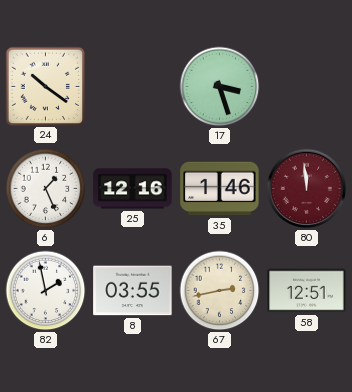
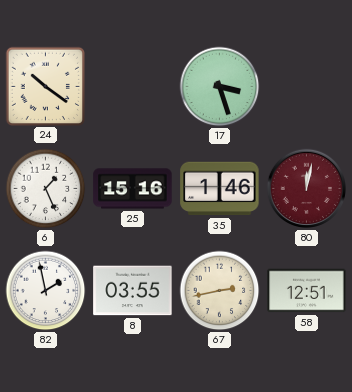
25: 12:16 -> 15:16 (133, 189)
80: 11:59 -> 12:02 (307, 189)
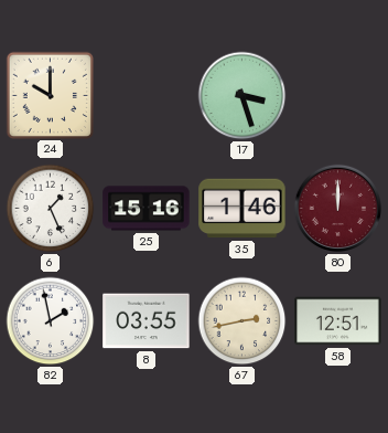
24: 10:21 -> 10:00 (50, 95)
80: 12:02 -> 12:00 (338, 209)
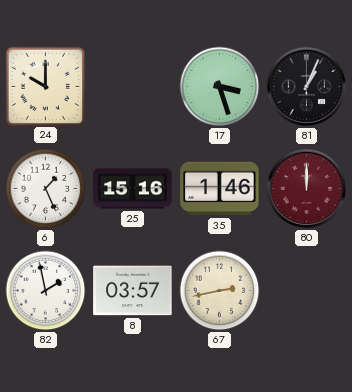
81: none -> 1:04 (307, 87)
8: 03:55 -> 03:57 (133, 291)
58: 12:51 -> none (338, 321)
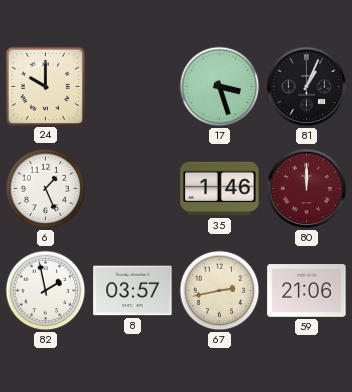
25: 15:16 -> none (133, 189)
59: none -> 21:06 (307, 291)
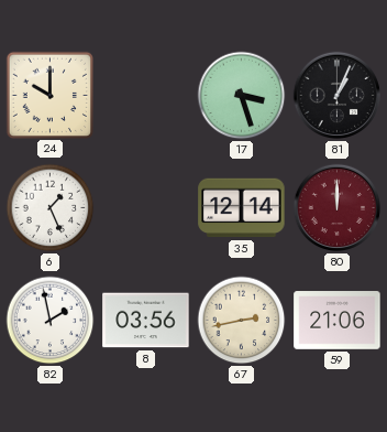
35: 1:46 -> 12:14 (242, 208)
8: 03:57 -> 03:56 (146, 321)
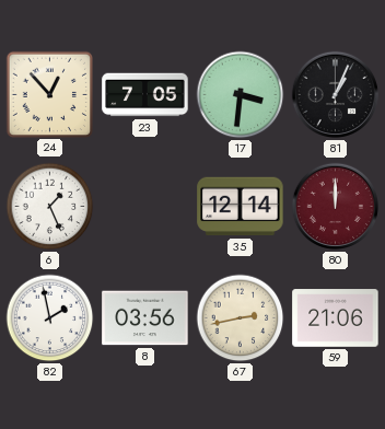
24: 10:00 -> 12:53 (49, 94)
23: none -> 7:05 (145, 95)
17: 3:27 -> 3:31 (241, 95)
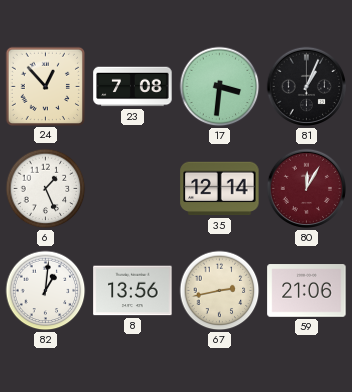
23: 7:05 -> 7:08 (133, 87)
80: 12:00 -> 12:05 (307, 189)
82: 1:58 -> 1:01 (46, 291)
8: 03:56 -> 13:56 (133, 291)
